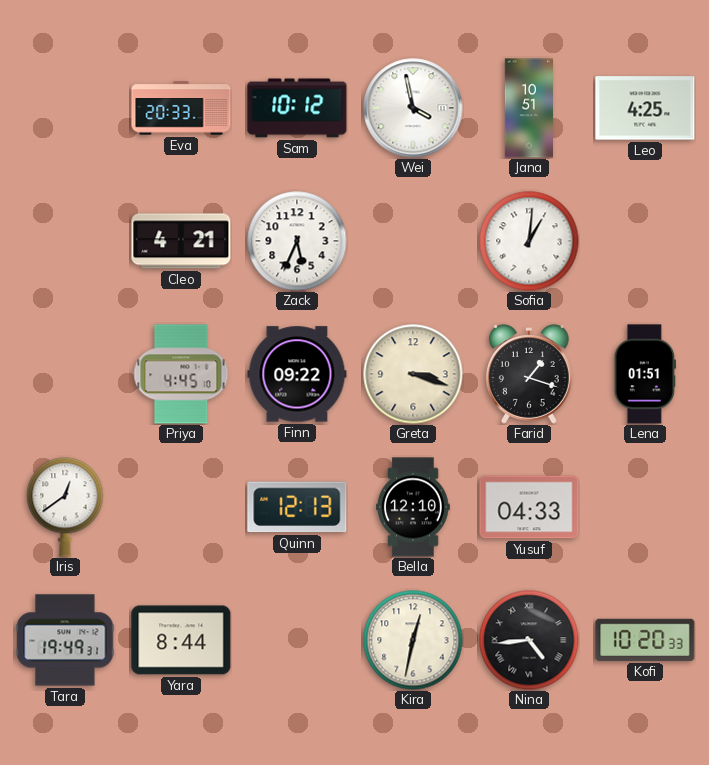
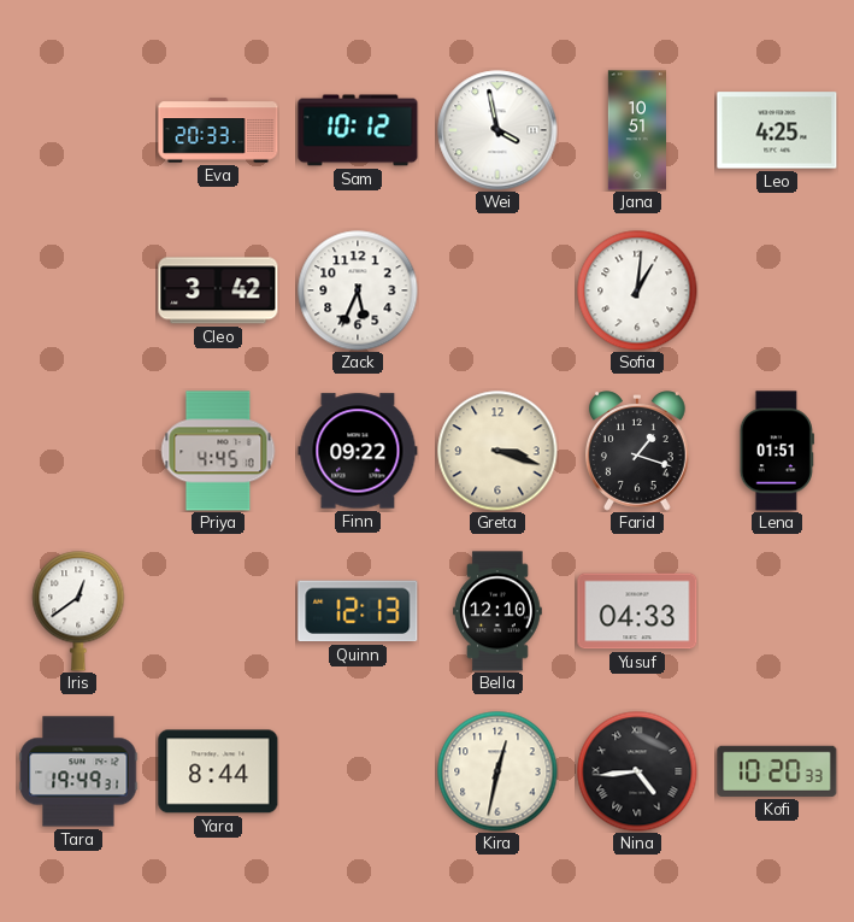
Cleo: 4:21 -> 3:42 (218, 290)
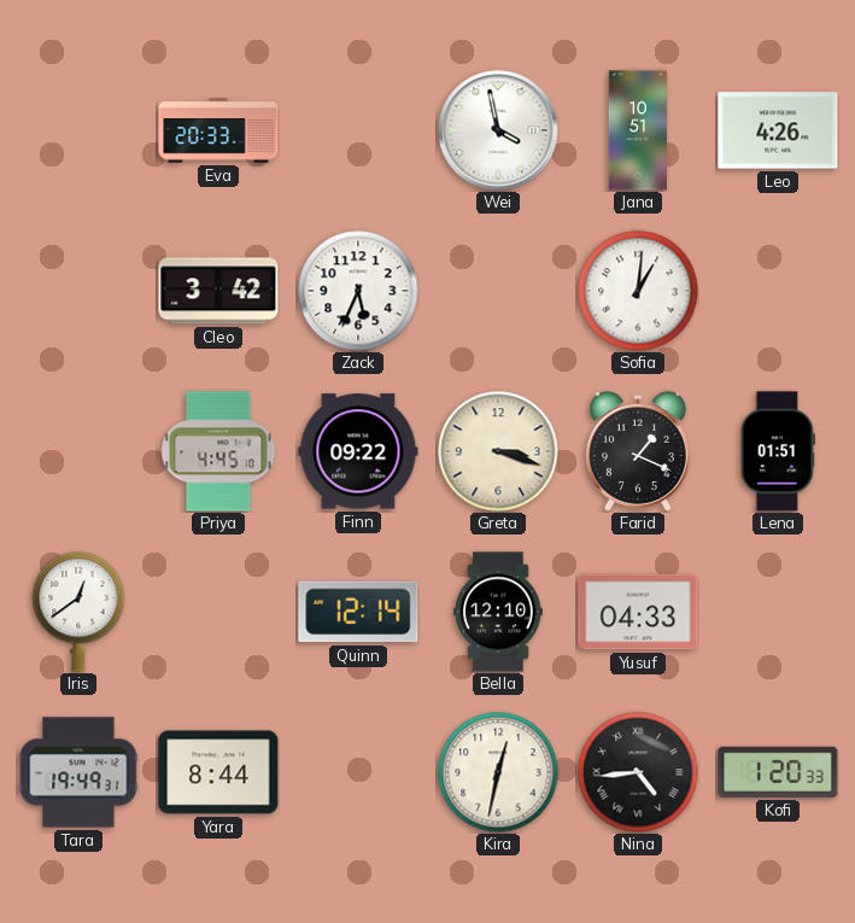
Sam: 10:12 -> none (358, 130)
Leo: 4:25 -> 4:26 (778, 130)
Farid: 1:18 -> 1:19 (638, 451)
Quinn: 12:13 -> 12:14 (358, 612)
Kofi: 10:20 -> 1:20 (778, 772)
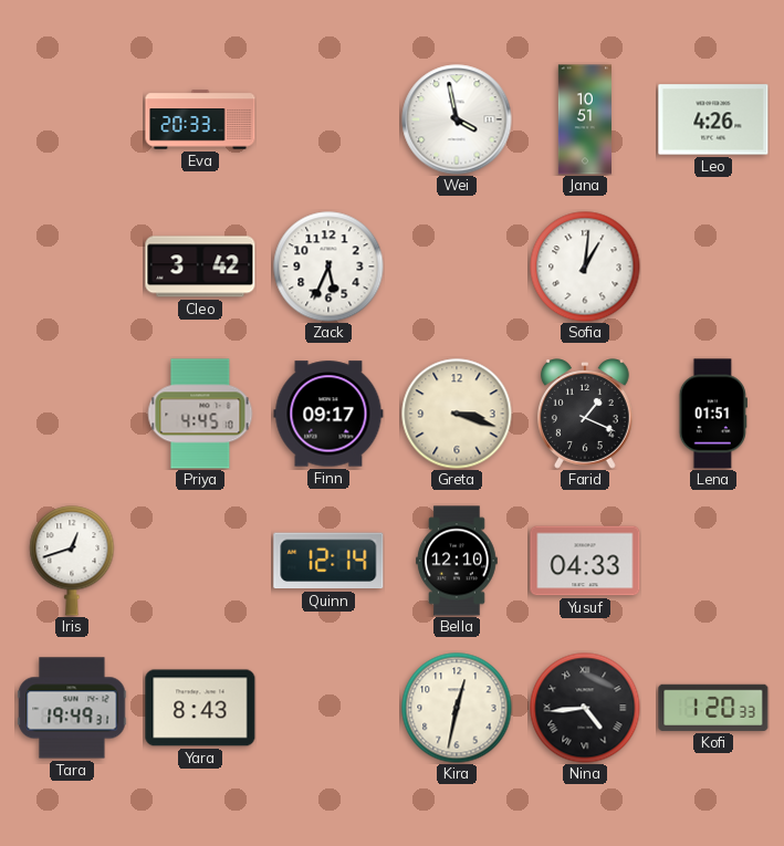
Finn: 09:22 -> 09:17 (328, 414)
Iris: 12:39 -> 12:42 (72, 561)
Yara: 8:44 -> 8:43 (200, 708)
